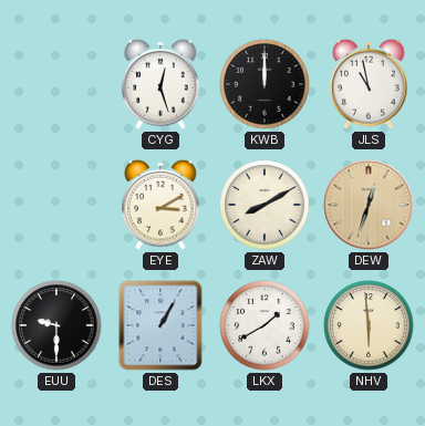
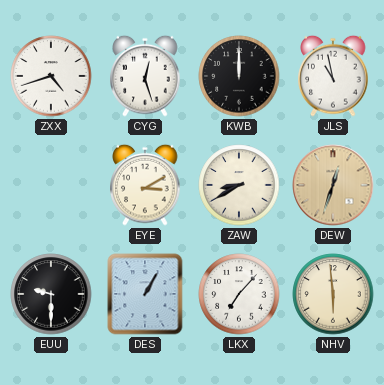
ZXX: none -> 4:42 (51, 76)
ZAW: 8:10 -> 8:40 (239, 185)
LKX: 1:40 -> 7:07 (239, 294)
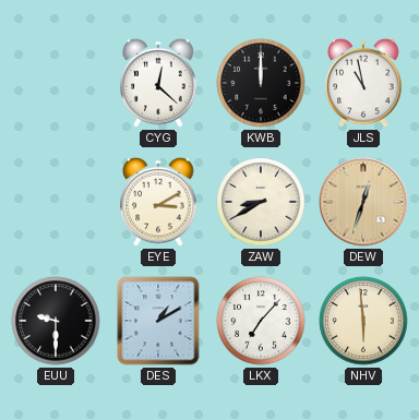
ZXX: 4:42 -> none (51, 76)
CYG: 12:27 -> 12:22 (158, 83)
DES: 1:05 -> 1:10 (158, 321)
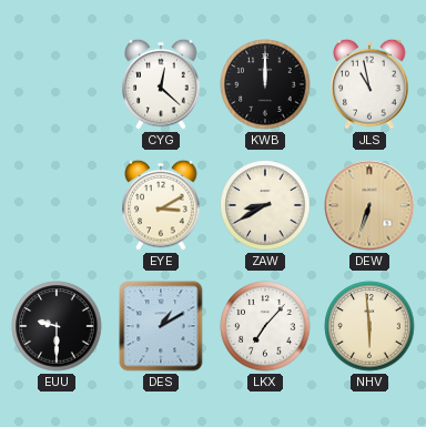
DEW: 12:33 -> 6:33 (369, 205)
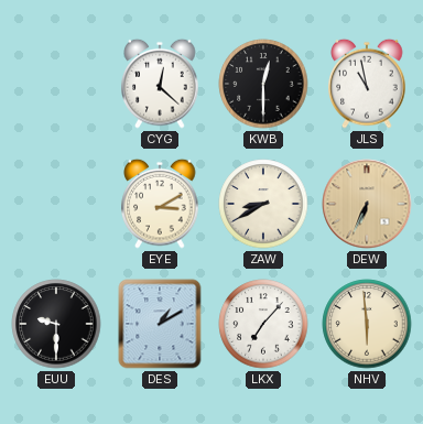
KWB: 12:00 -> 12:30 (263, 84)
DEW: 6:33 -> 6:34 (367, 204)
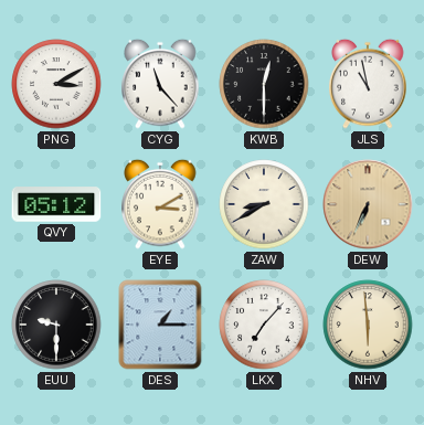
PNG: none -> 3:10 (56, 84)
CYG: 12:22 -> 11:23 (160, 84)
QVY: none -> 05:12 (56, 204)
DES: 1:10 -> 1:15 (160, 325)
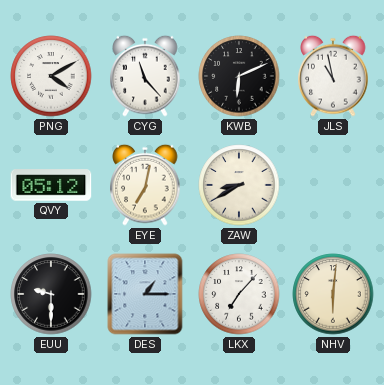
PNG: 3:10 -> 4:10 (51, 76)
KWB: 12:30 -> 6:11 (239, 76)
EYE: 3:10 -> 7:02 (145, 185)
DEW: 6:34 -> none (368, 204)
NHV: 5:59 -> 6:01 (333, 294)
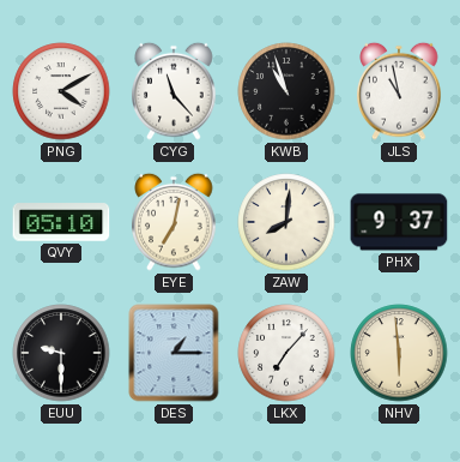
KWB: 6:11 -> 10:57 (286, 91)
QVY: 05:12 -> 05:10 (61, 222)
ZAW: 8:40 -> 8:01 (286, 222)
PHX: none -> 9:37 (399, 222)
NHV: 6:01 -> 5:59 (399, 353)
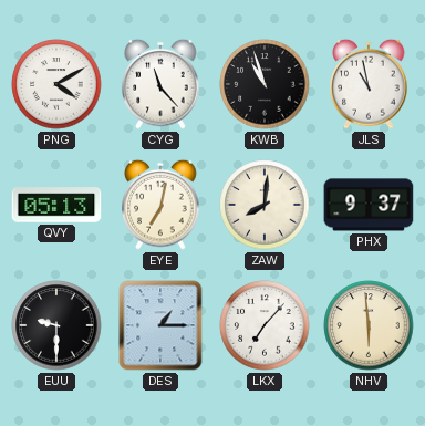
QVY: 05:10 -> 05:13 (56, 205)
